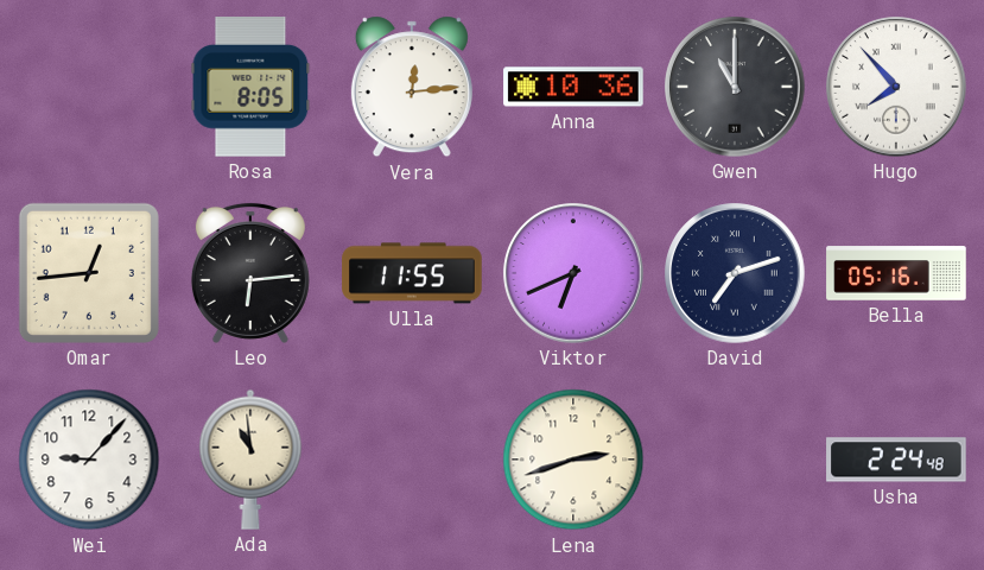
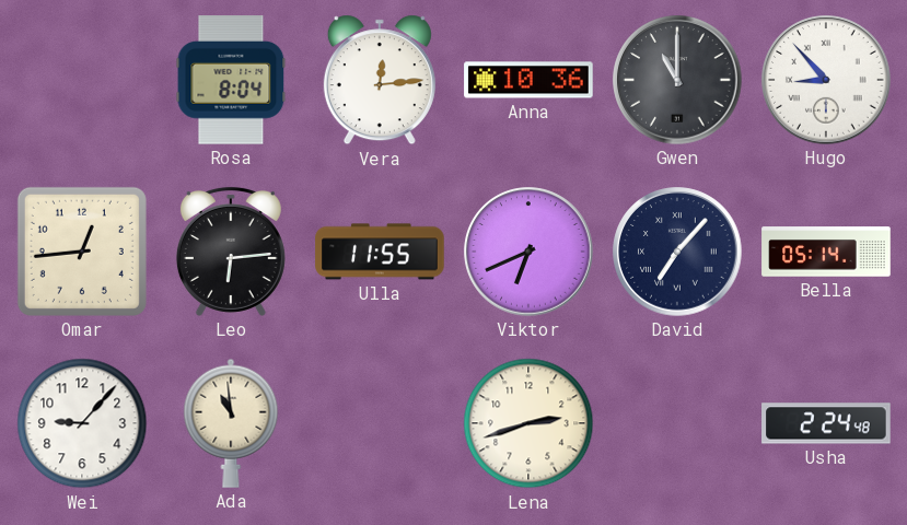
Rosa: 8:05 -> 8:04 (231, 80)
Hugo: 7:53 -> 8:53 (826, 80)
David: 7:12 -> 7:07 (677, 252)
Bella: 05:16 -> 05:14 (826, 252)
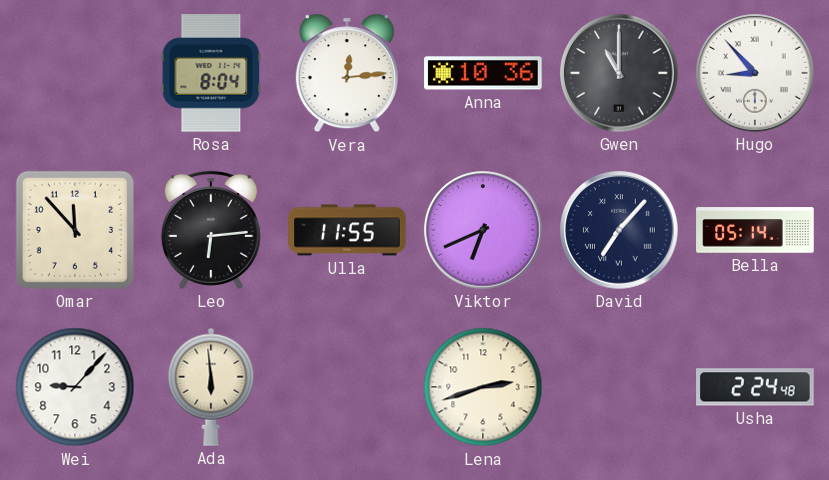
Omar: 12:44 -> 11:53 (75, 230)
Ada: 10:59 -> 5:59 (211, 387)
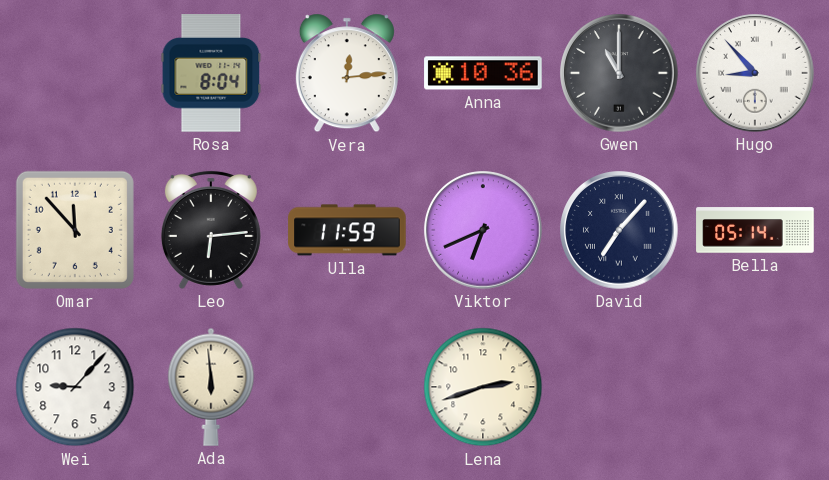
Ulla: 11:55 -> 11:59 (347, 230)
Usha: 2:24 -> none (755, 387)
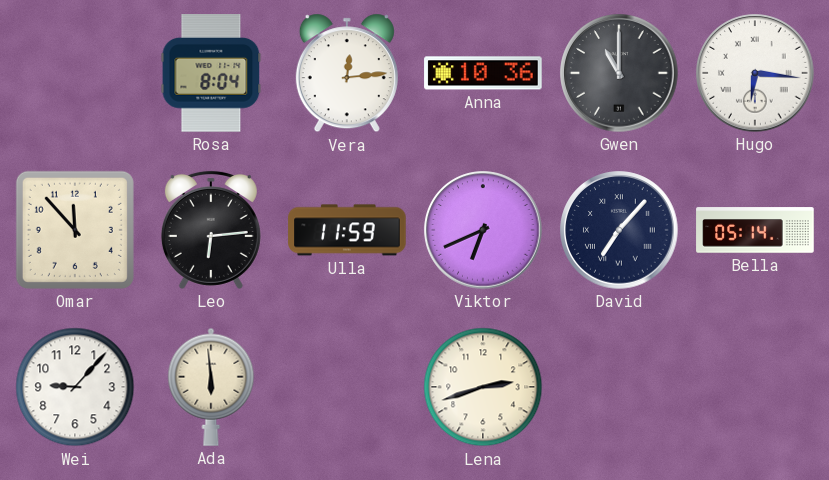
Hugo: 8:53 -> 6:16 (755, 73)
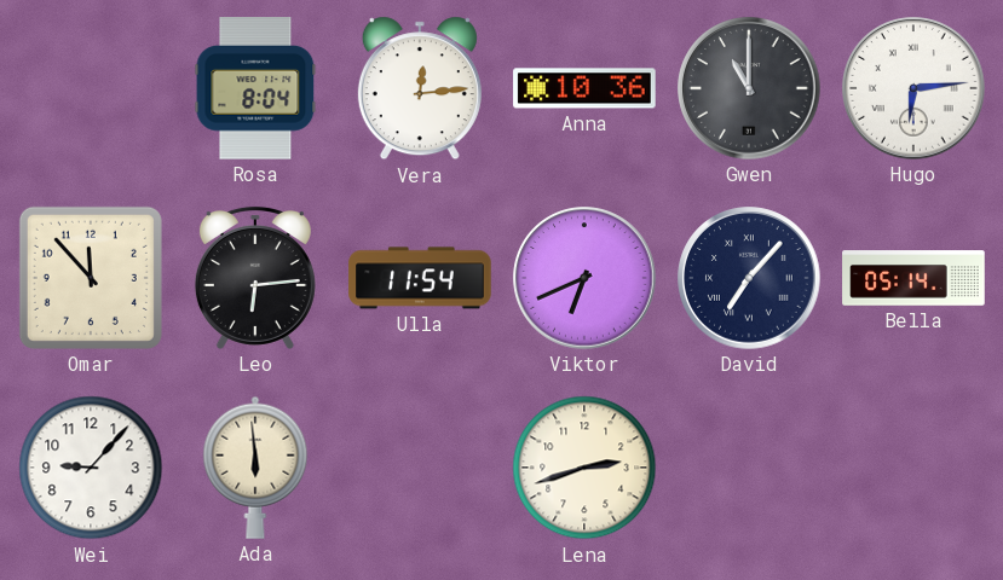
Hugo: 6:16 -> 6:14 (913, 88)
Ulla: 11:59 -> 11:54 (420, 278)
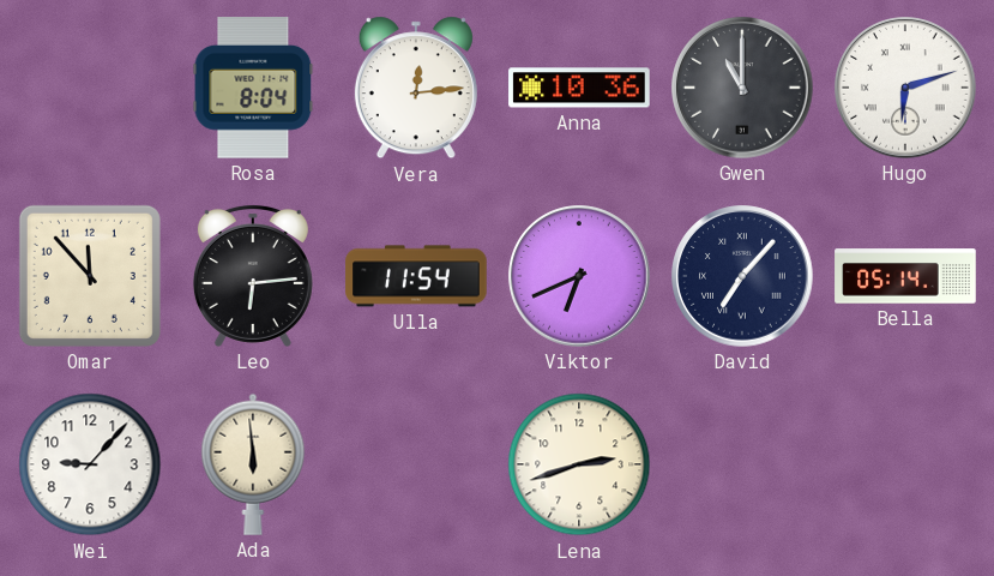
Hugo: 6:14 -> 6:12 (905, 88)
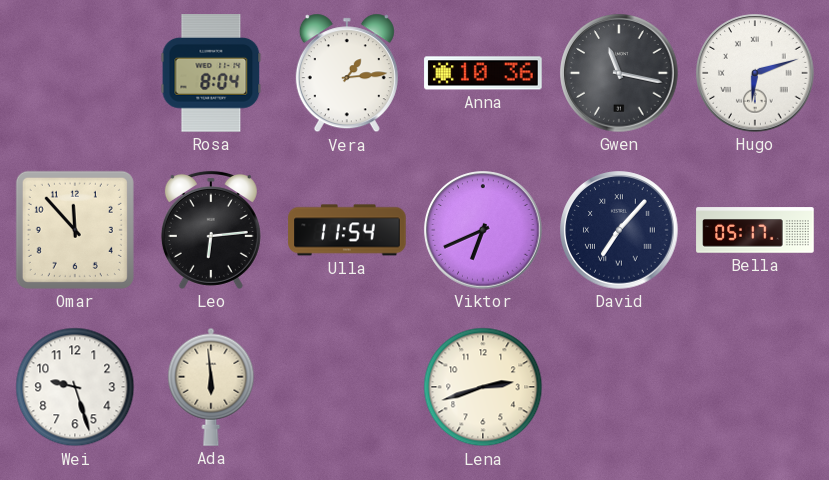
Vera: 12:14 -> 1:14 (347, 73)
Gwen: 11:00 -> 11:17 (619, 73)
Bella: 05:14 -> 05:17 (755, 230)
Wei: 9:07 -> 9:27 (75, 387)
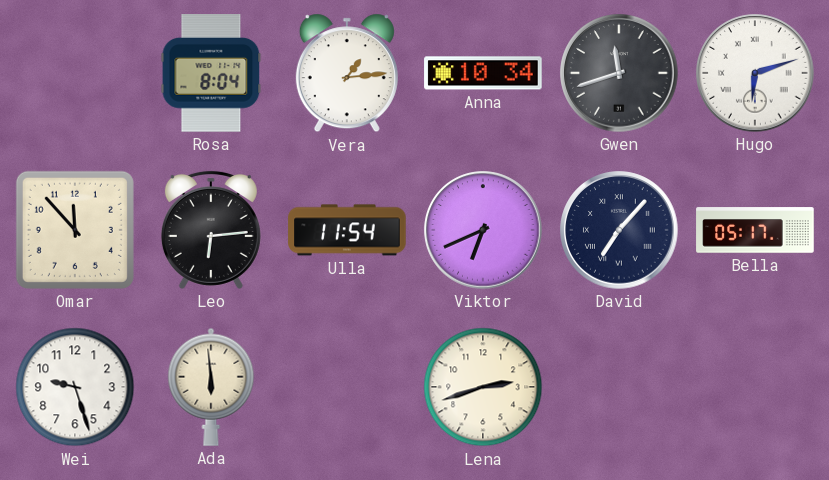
Anna: 10:36 -> 10:34 (483, 73)
Gwen: 11:17 -> 11:42 (619, 73)
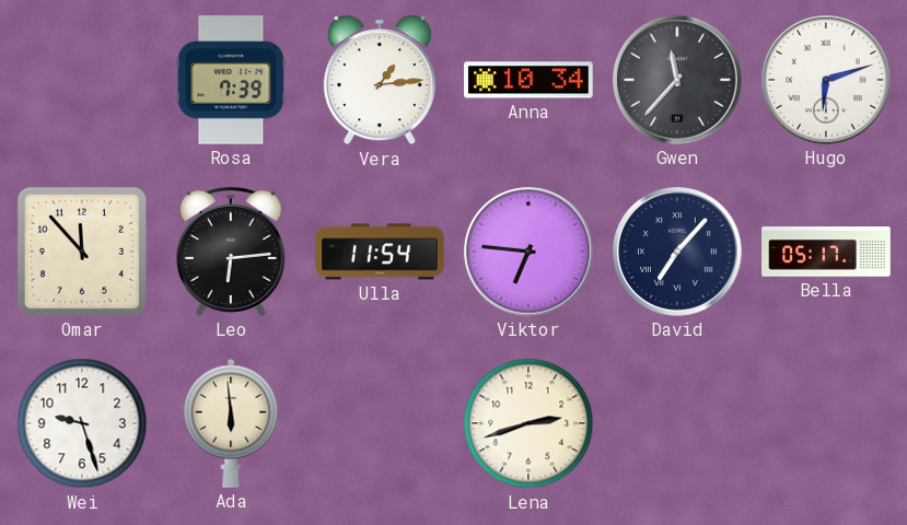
Rosa: 8:04 -> 7:39 (231, 80)
Gwen: 11:42 -> 11:37 (677, 80)
Viktor: 6:41 -> 6:46 (528, 252)
